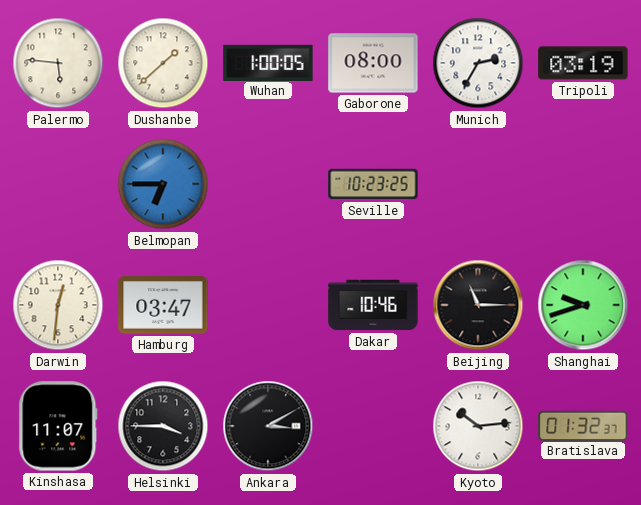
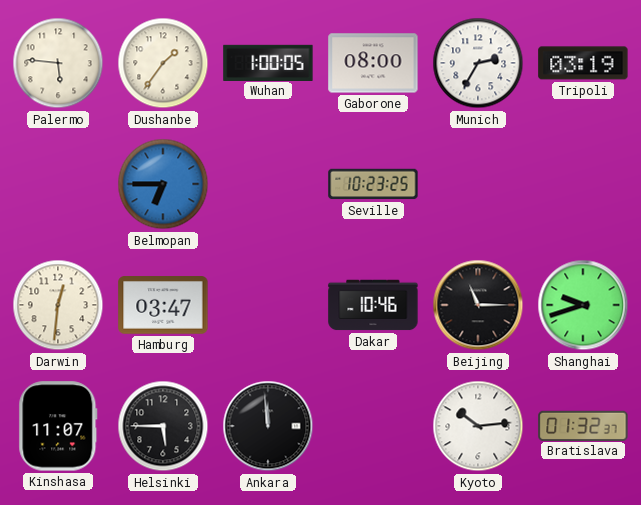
Dushanbe: 1:38 -> 1:36 (163, 63)
Helsinki: 3:45 -> 5:45 (163, 426)
Ankara: 3:10 -> 11:59 (268, 426)
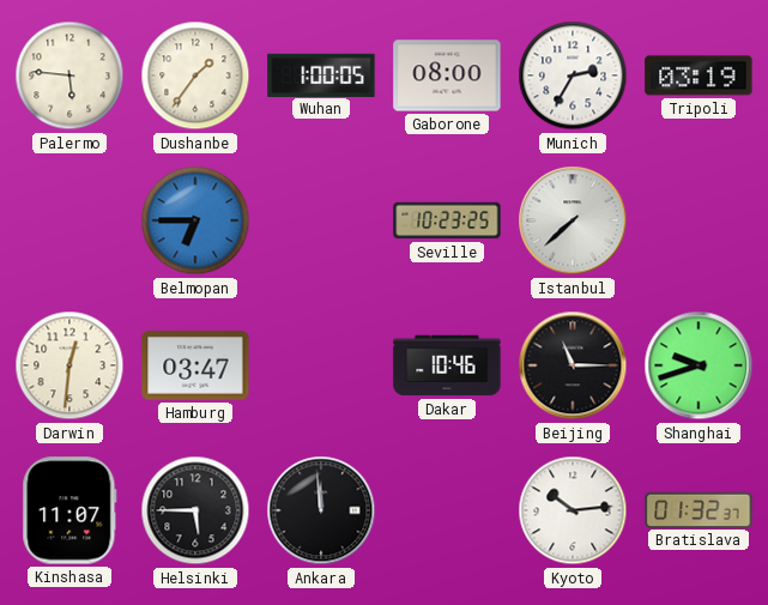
Istanbul: none -> 7:38 (573, 220)
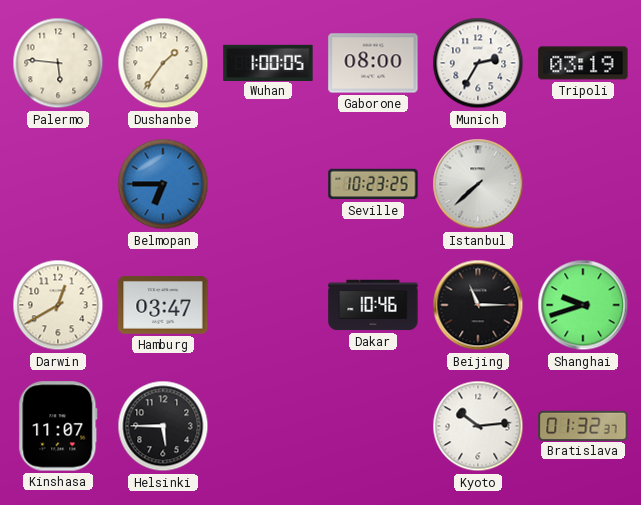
Darwin: 12:31 -> 12:40 (58, 305)
Ankara: 11:59 -> none (321, 510)
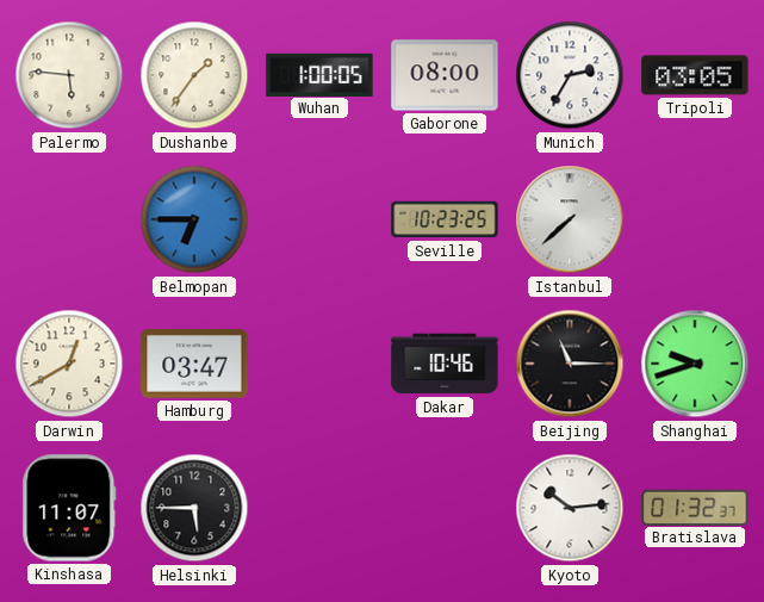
Tripoli: 03:19 -> 03:05 (695, 75)
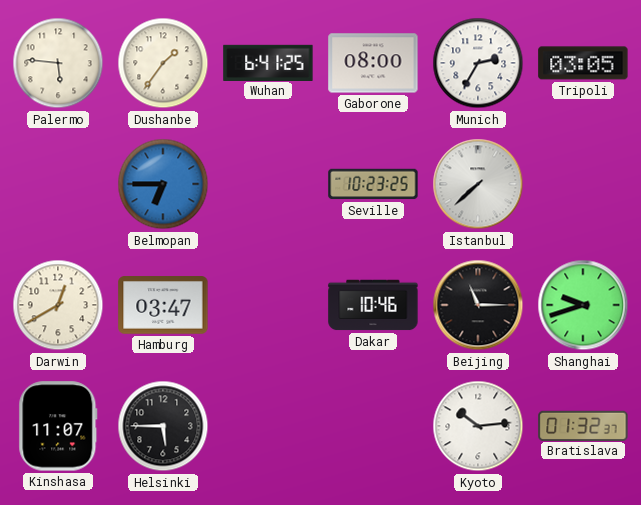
Wuhan: 1:00 -> 6:41 (268, 62)
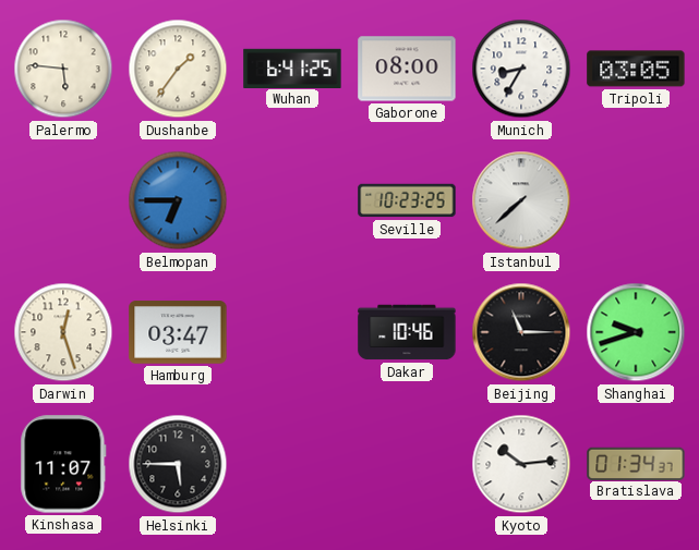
Munich: 2:35 -> 8:35 (521, 69)
Darwin: 12:40 -> 12:27 (63, 332)
Bratislava: 01:32 -> 01:34 (636, 463)
